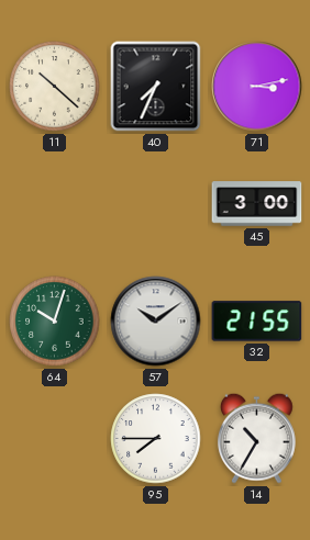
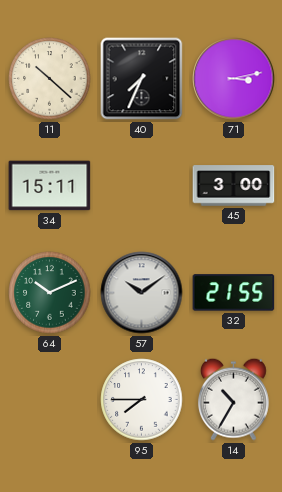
34: none -> 15:11 (50, 186)
64: 10:03 -> 10:11 (50, 293)
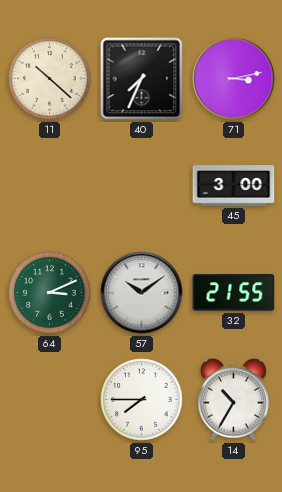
34: 15:11 -> none (50, 186)
64: 10:11 -> 3:11 (50, 293)
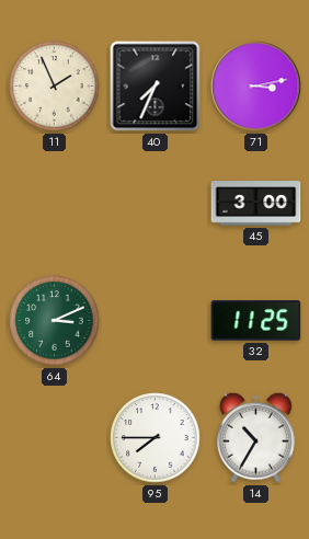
11: 10:22 -> 1:56 (55, 87)
57: 10:09 -> none (142, 293)
32: 21:55 -> 11:25 (256, 321)
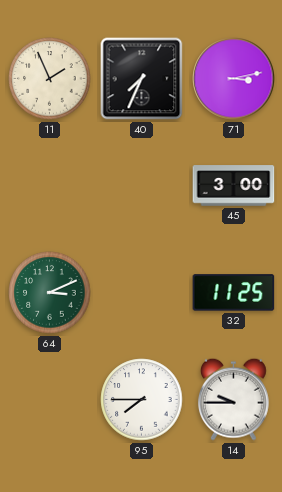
14: 10:35 -> 9:45 (233, 399)
